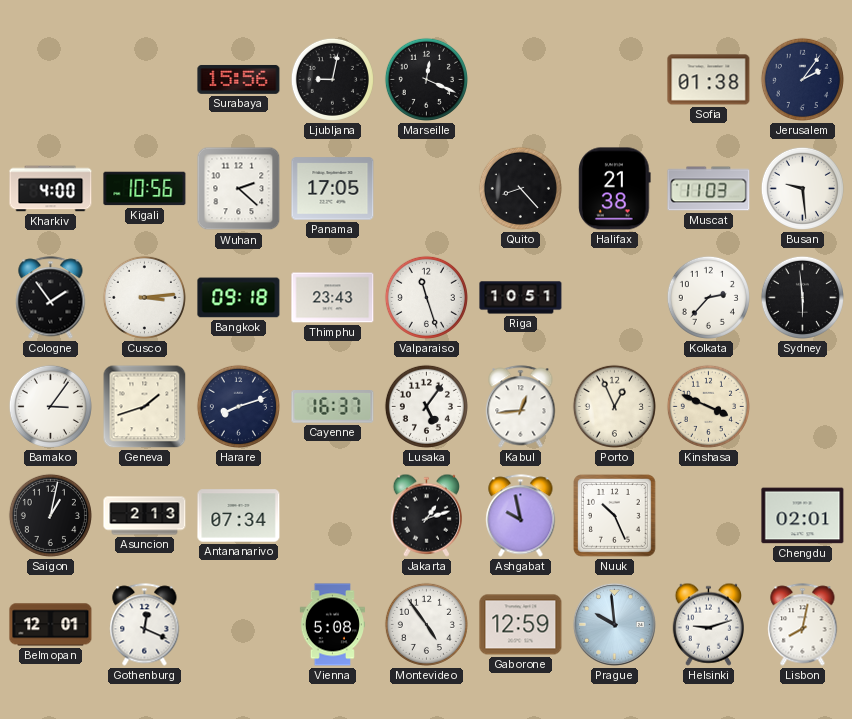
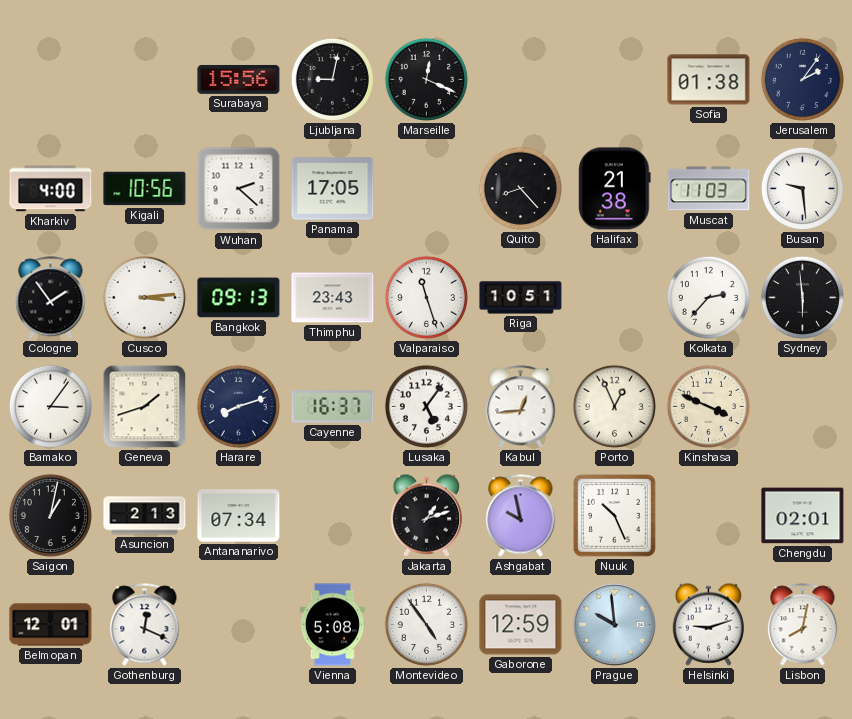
Bangkok: 09:18 -> 09:13 (239, 298)
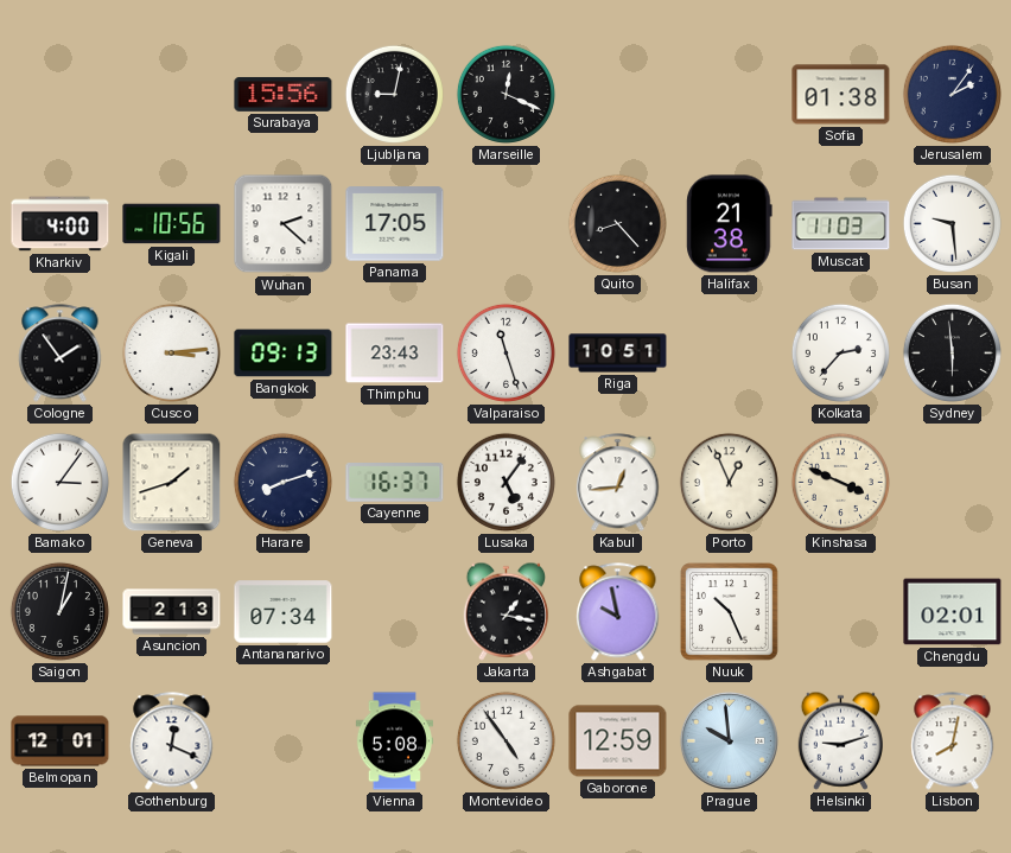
Jakarta: 1:12 -> 1:17 (507, 611)
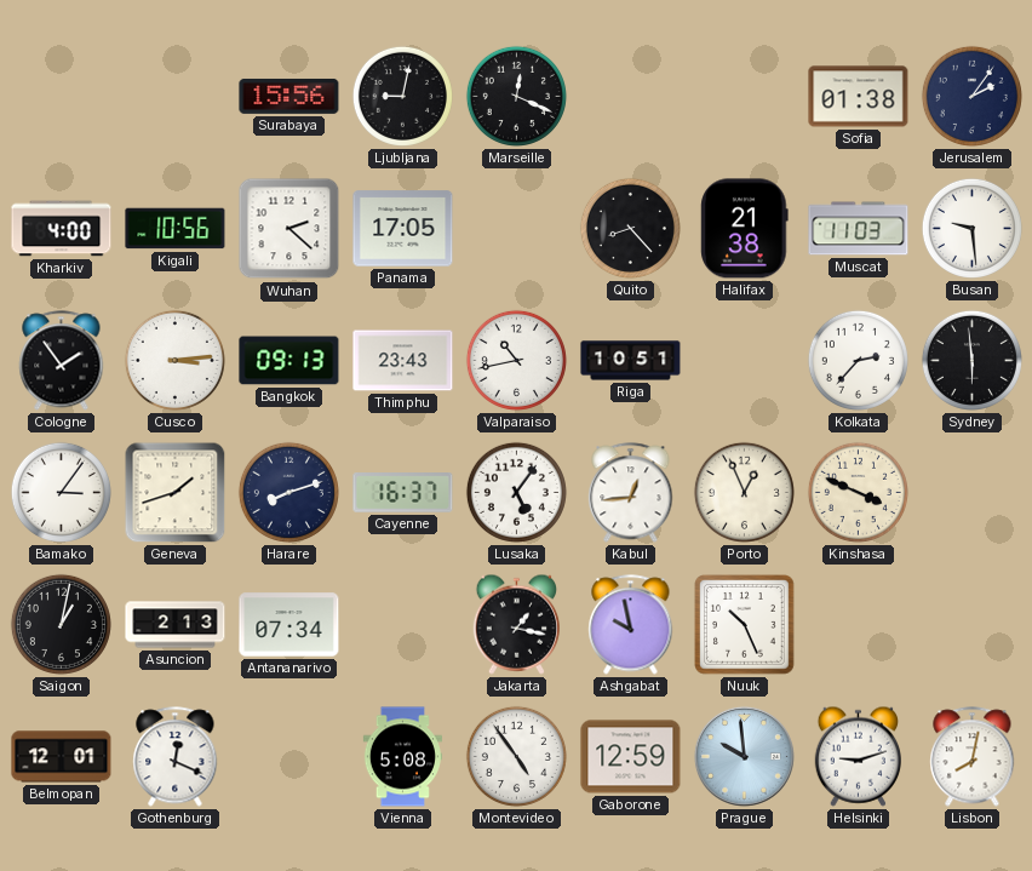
Valparaiso: 11:27 -> 10:43 (516, 360)
Chengdu: 02:01 -> none (953, 612)
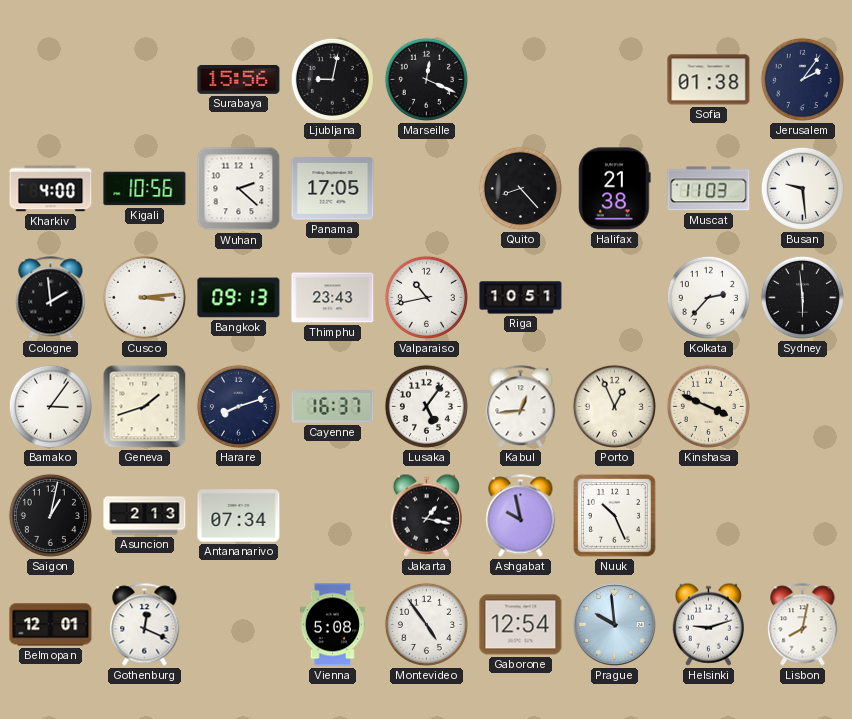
Cologne: 1:54 -> 1:59 (51, 298)
Gaborone: 12:59 -> 12:54 (521, 625)
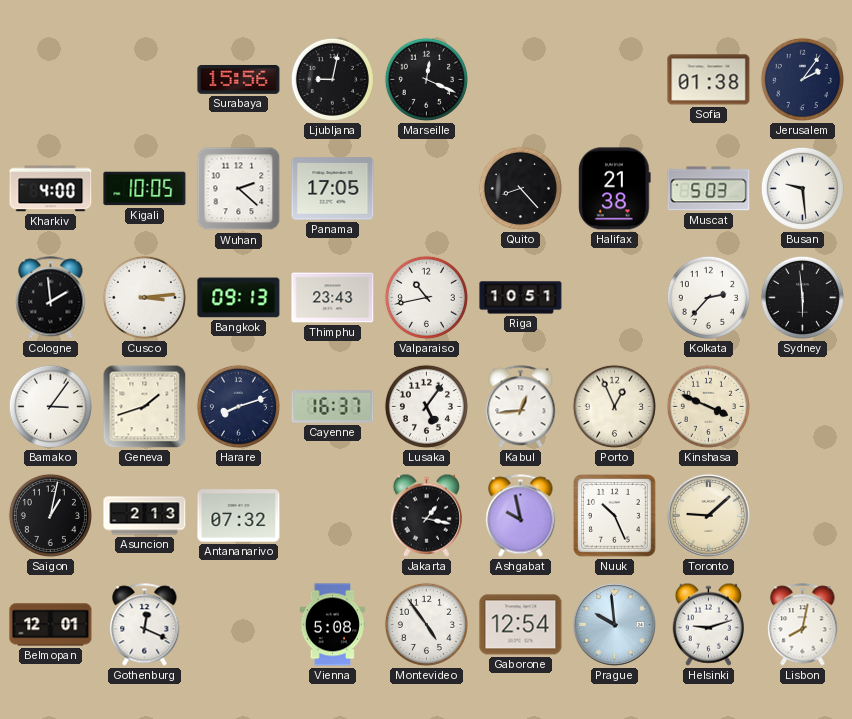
Kigali: 10:56 -> 10:05 (145, 189)
Muscat: 11:03 -> 5:03 (709, 189)
Antananarivo: 07:34 -> 07:32 (239, 516)
Toronto: none -> 9:08 (708, 515)
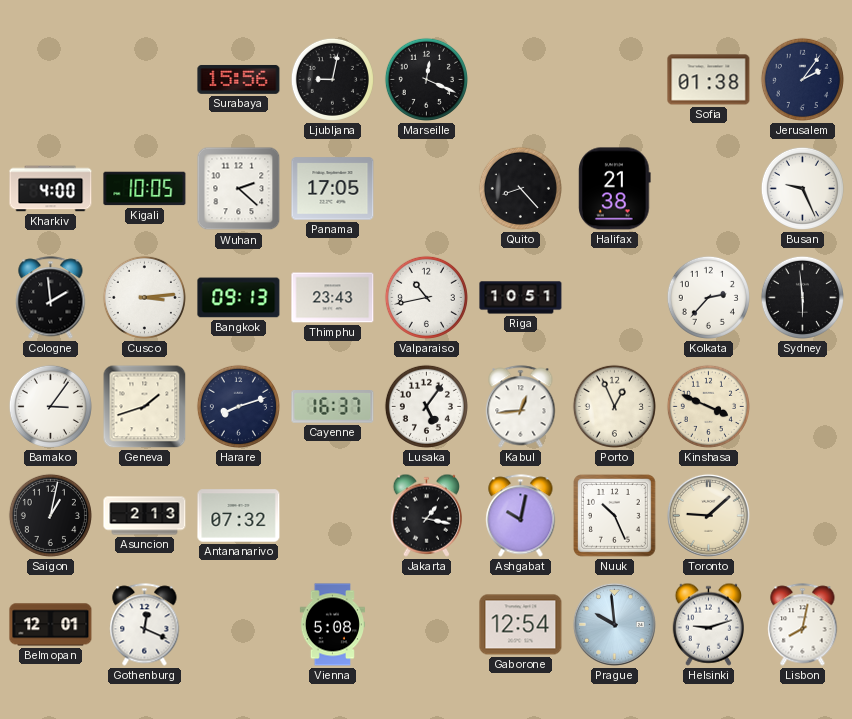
Muscat: 5:03 -> none (709, 189)
Busan: 9:29 -> 9:26 (802, 188)
Ashgabat: 9:58 -> 10:02 (521, 516)
Montevideo: 4:54 -> none (426, 624)
